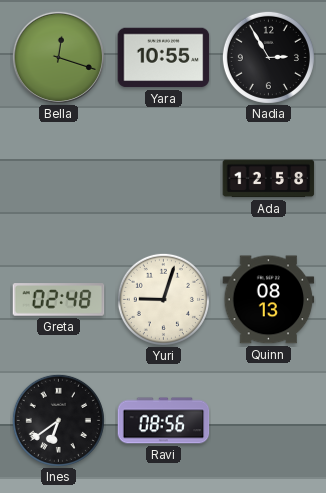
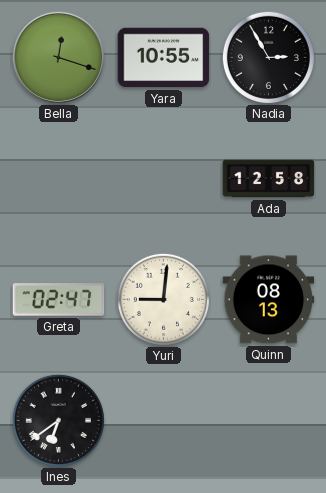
Greta: 02:48 -> 02:47 (59, 300)
Yuri: 9:03 -> 9:01 (163, 299)
Ravi: 08:56 -> none (164, 421)
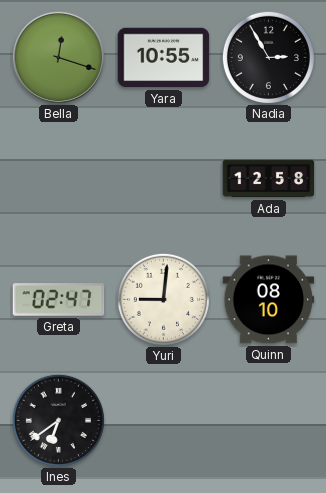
Quinn: 08:13 -> 08:10 (269, 300)
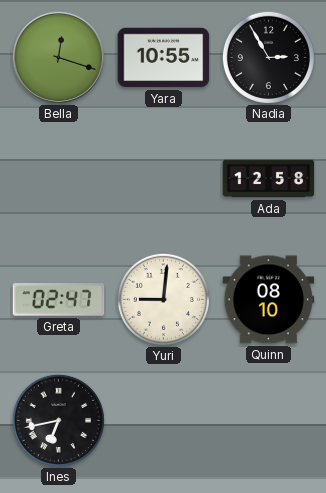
Ines: 6:39 -> 6:43 (58, 420)
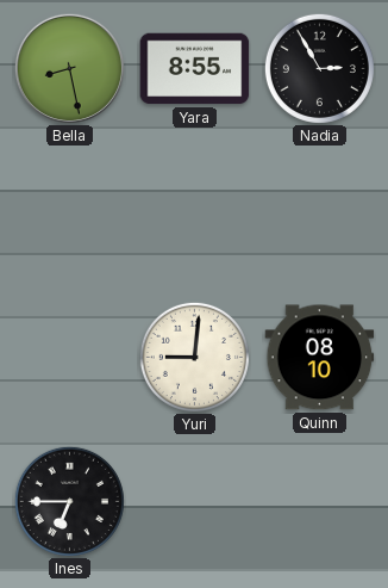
Bella: 12:18 -> 8:28 (69, 68)
Yara: 10:55 -> 8:55 (195, 69)
Ada: 12:58 -> none (269, 179)
Greta: 02:47 -> none (59, 300)
Ines: 6:43 -> 6:45 (69, 501)
